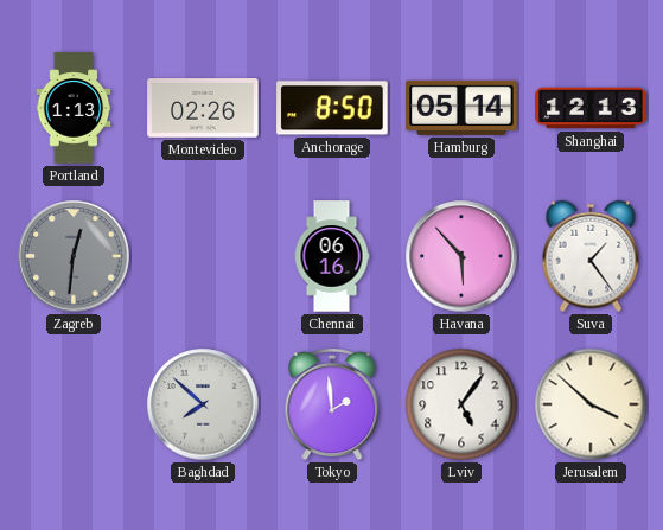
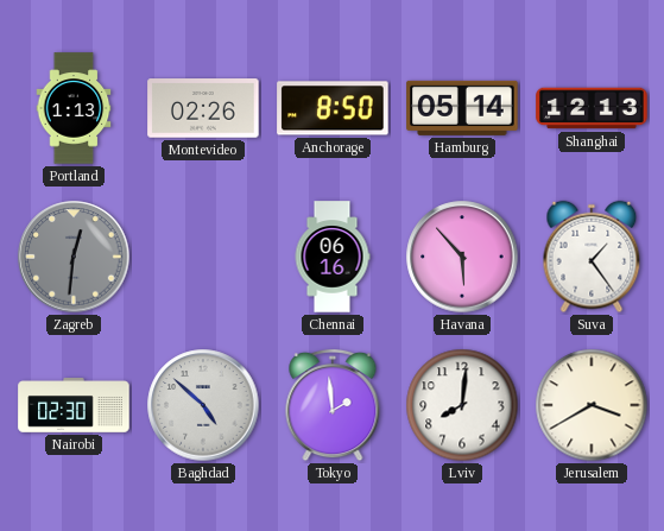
Nairobi: none -> 02:30 (74, 405)
Baghdad: 7:52 -> 4:52 (203, 405)
Lviv: 5:06 -> 8:01 (462, 405)
Jerusalem: 3:52 -> 3:40 (592, 405)
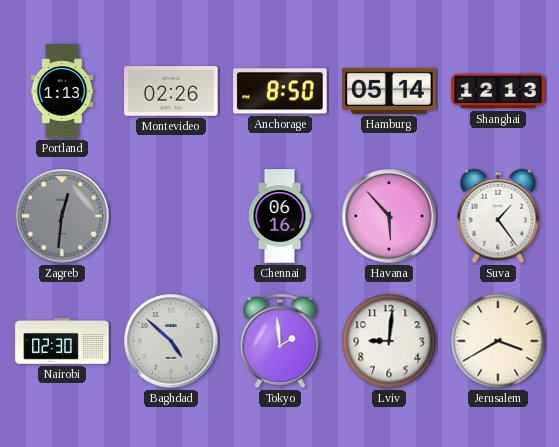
Lviv: 8:01 -> 9:01 (389, 341)
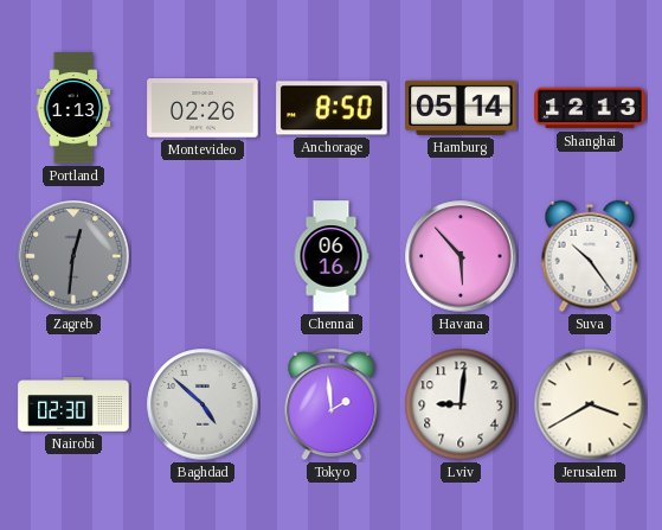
Suva: 1:24 -> 10:24 (590, 256)
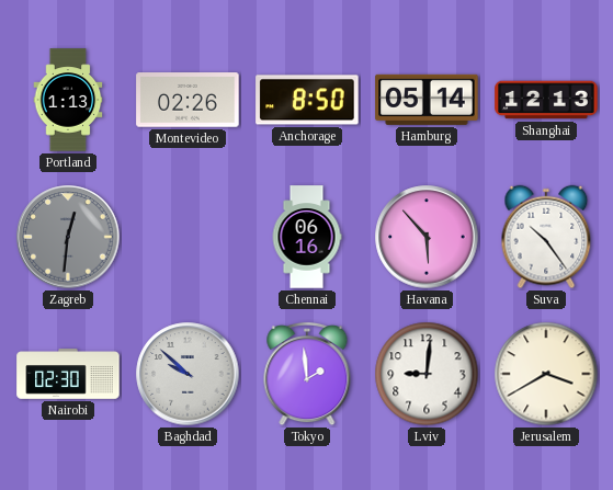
Baghdad: 4:52 -> 9:52 (188, 374)
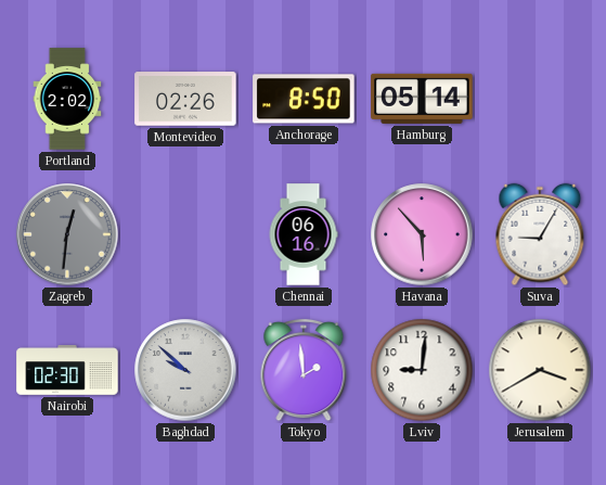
Portland: 1:13 -> 2:02 (67, 99)
Shanghai: 12:13 -> none (546, 100)
Suva: 10:24 -> 9:05 (540, 234)
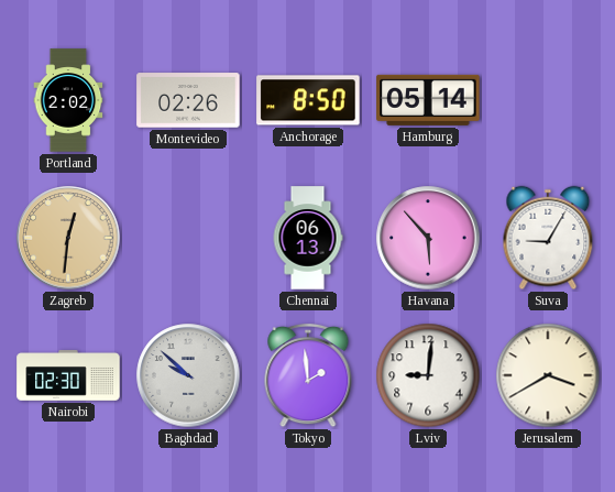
Zagreb dial: grey -> champagne (68, 238)
Chennai: 06:16 -> 06:13 (308, 238)
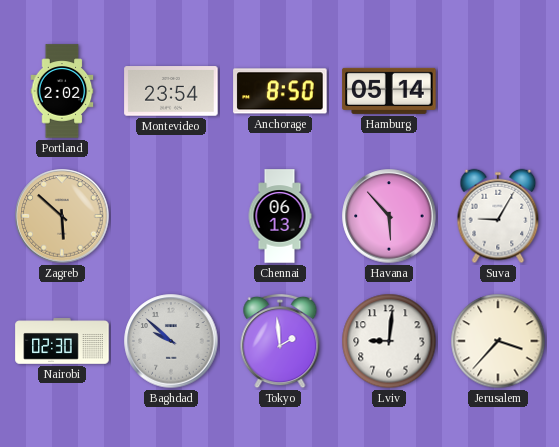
Montevideo: 02:26 -> 23:54 (171, 91)
Zagreb: 12:31 -> 5:52 (62, 216)
Jerusalem: 3:40 -> 3:37 (498, 341)
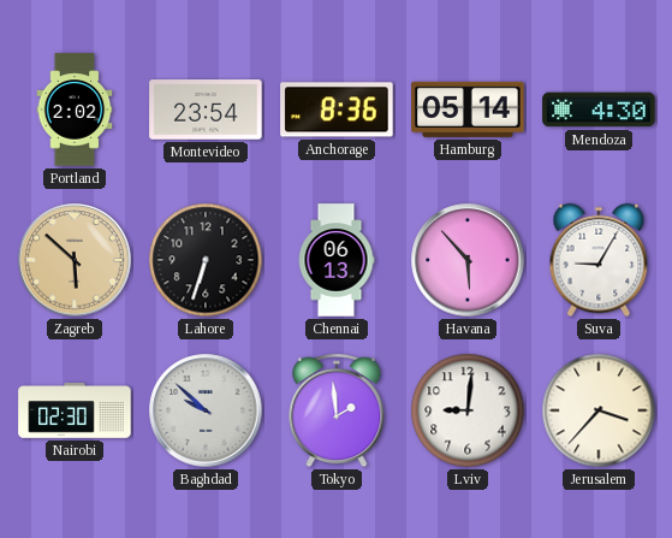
Anchorage: 8:50 -> 8:36 (337, 110)
Mendoza: none -> 4:30 (599, 110)
Lahore: none -> 6:33 (206, 260)
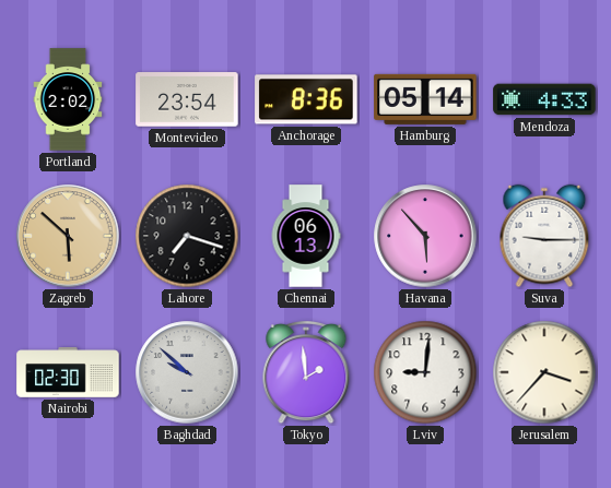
Mendoza: 4:30 -> 4:33 (544, 99)
Lahore: 6:33 -> 7:18 (187, 236)
Suva: 9:05 -> 9:15 (544, 236)
